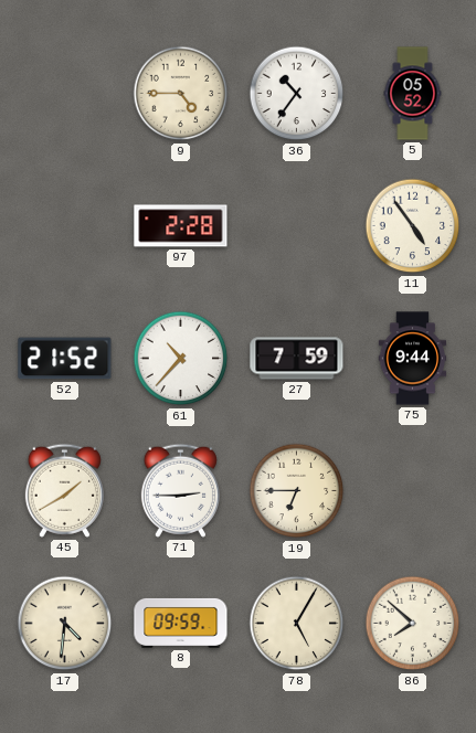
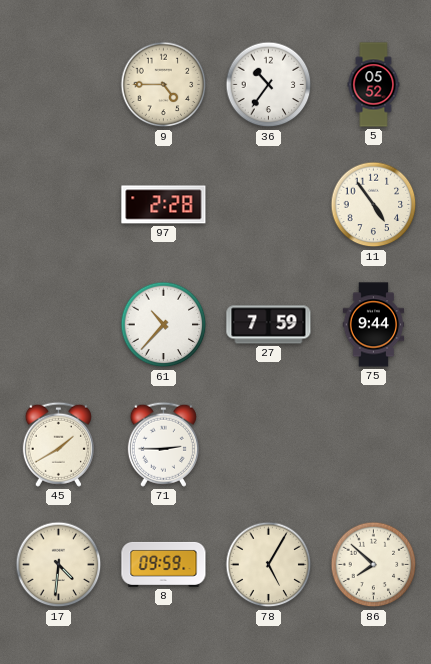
52: 21:52 -> none (65, 359)
19: 6:45 -> none (297, 491)
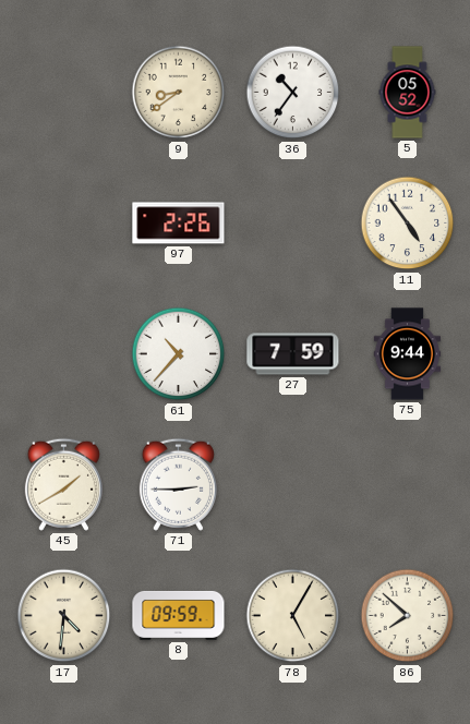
9: 4:45 -> 8:39 (179, 93)
97: 2:28 -> 2:26 (179, 224)
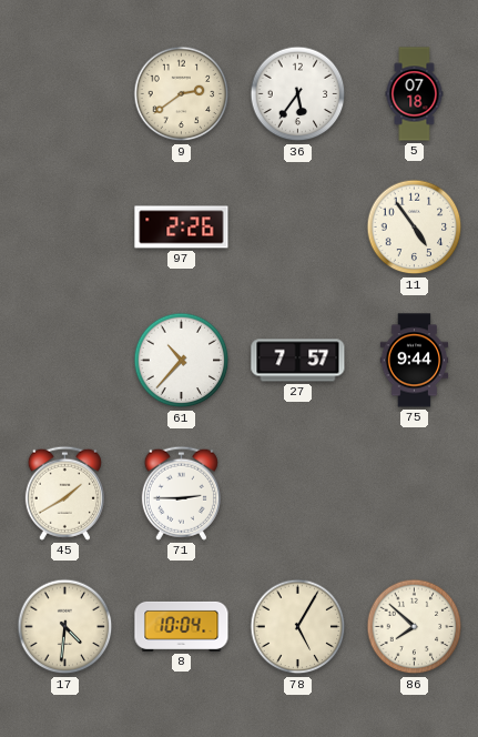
9: 8:39 -> 2:39 (182, 94)
36: 10:36 -> 5:36 (298, 94)
5: 05:52 -> 07:18 (415, 94)
27: 7:59 -> 7:57 (298, 361)
8: 09:59 -> 10:04 (182, 626)
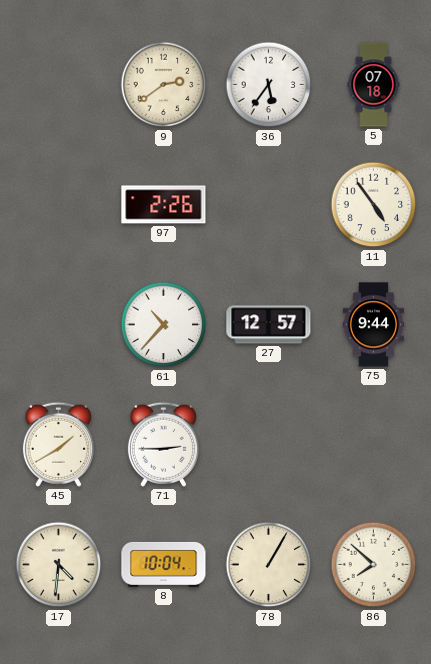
27: 7:57 -> 12:57 (269, 325)
78: 5:05 -> 1:05 (269, 565)
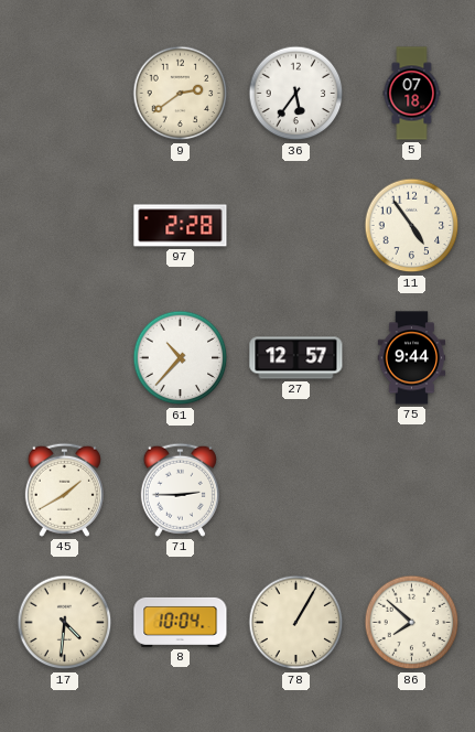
97: 2:26 -> 2:28 (181, 226)
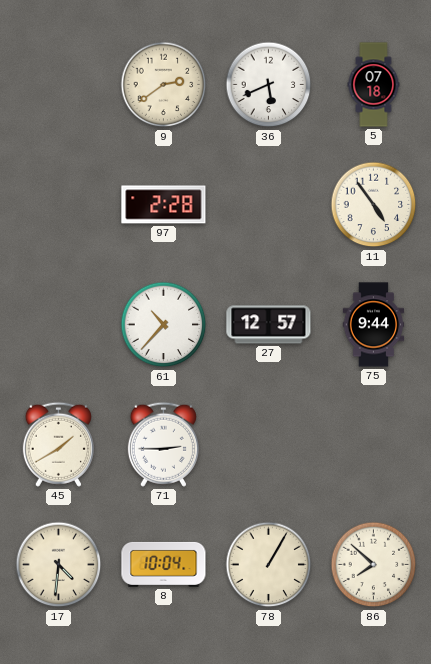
36: 5:36 -> 5:41 (269, 85)
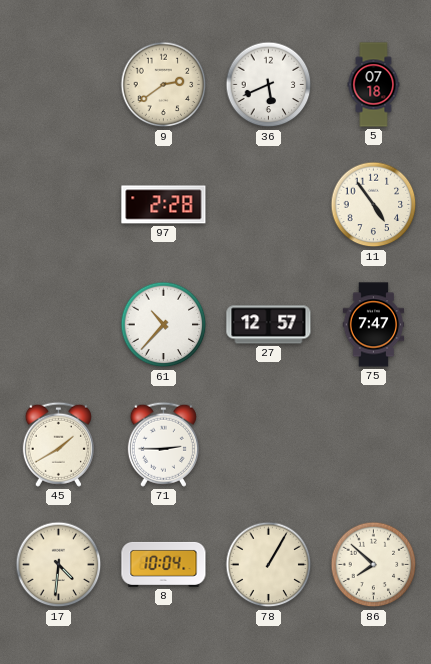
75: 9:44 -> 7:47 (374, 325)
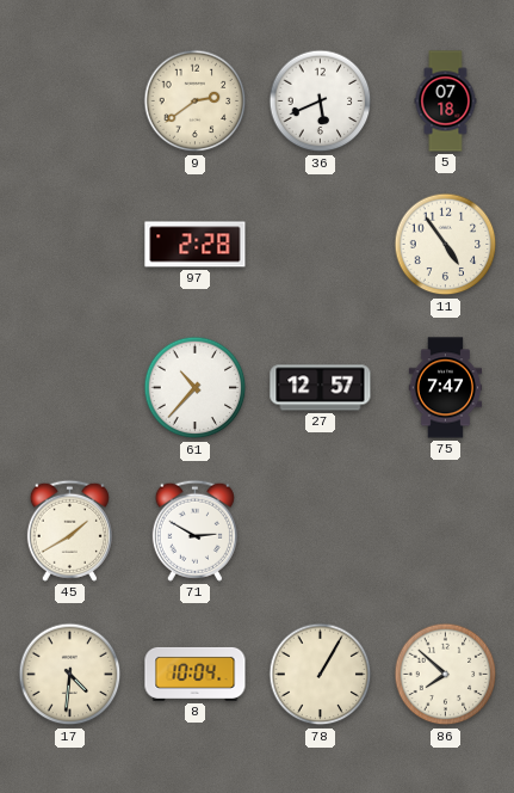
71: 2:45 -> 2:50 (194, 530)
